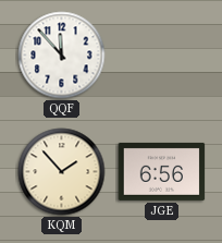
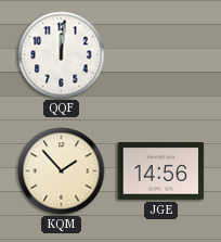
QQF: 11:53 -> 12:01 (62, 55)
JGE: 6:56 -> 14:56 (161, 170)
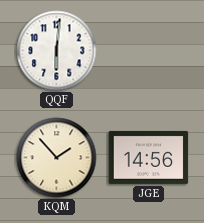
QQF: 12:01 -> 6:01 (57, 51)
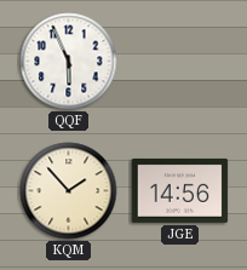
QQF: 6:01 -> 5:56 (69, 62)
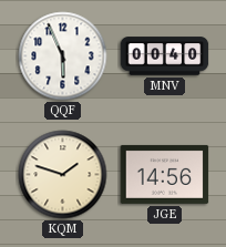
MNV: none -> 00:40 (165, 56)
KQM: 1:53 -> 1:48 (63, 175)
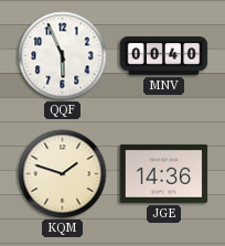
JGE: 14:56 -> 14:36 (164, 173)
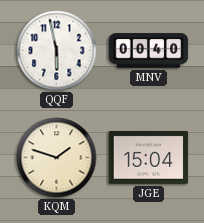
QQF: 5:56 -> 5:58 (57, 51)
JGE: 14:36 -> 15:04 (149, 157)
